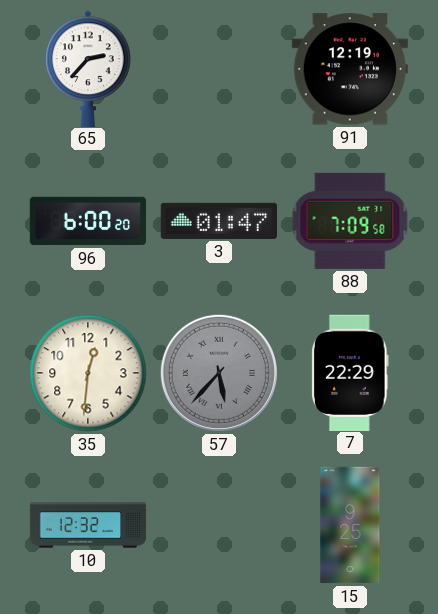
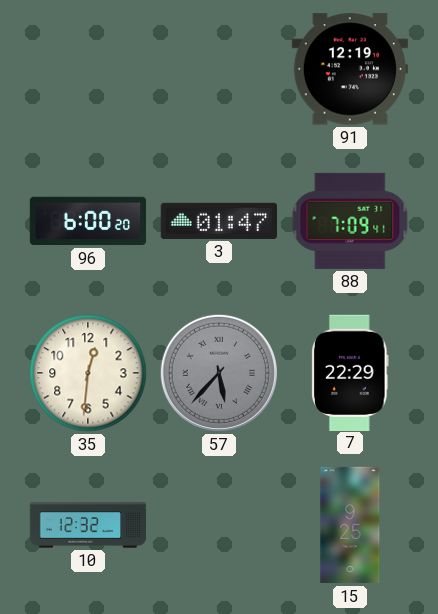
65: 2:37 -> none (88, 68)
88: 7:09:58 -> 7:09:41 (350, 221)
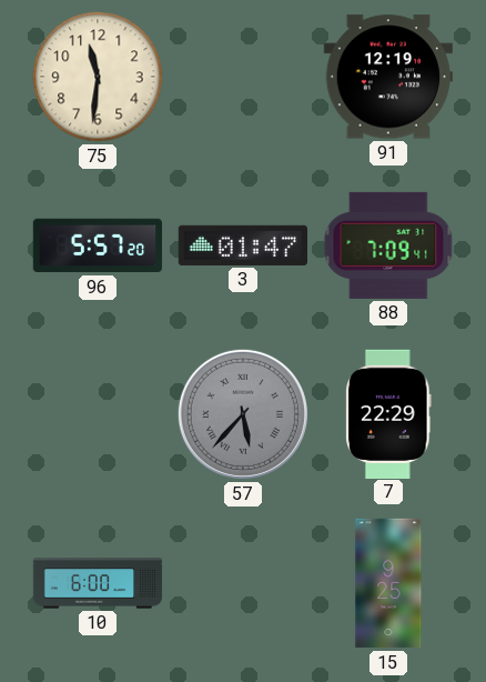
75: none -> 11:31 (98, 77)
96: 6:00 -> 5:57 (98, 245)
35: 12:31 -> none (88, 373)
10: 12:32 -> 6:00 (98, 583)
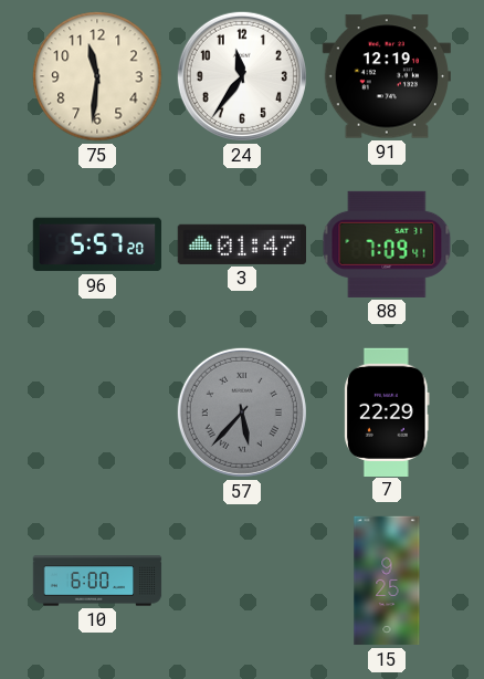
24: none -> 11:36 (242, 76)
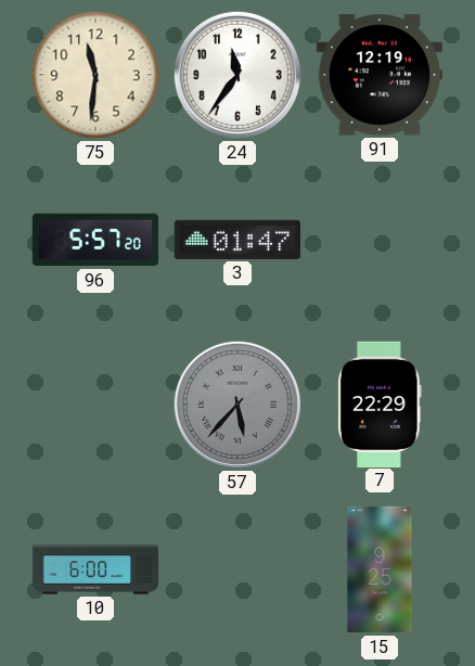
88: 7:09 -> none (387, 244)
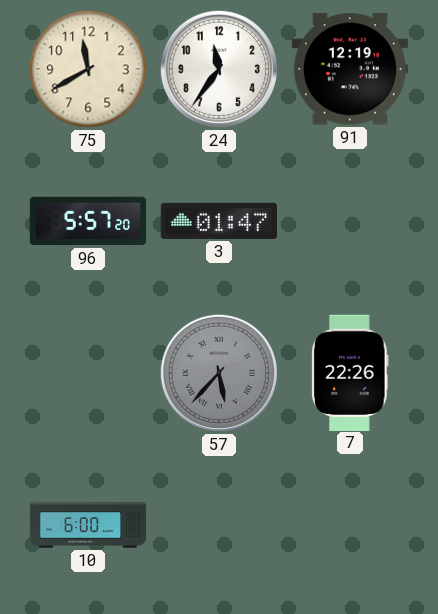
75: 11:31 -> 11:40 (88, 69)
7: 22:29 -> 22:26 (350, 372)
15: 9:25 -> none (380, 569)
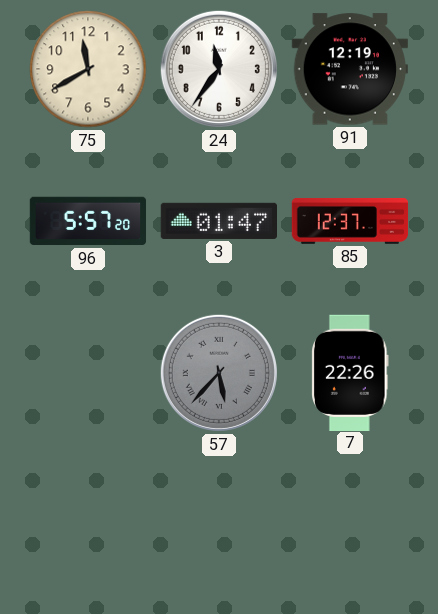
85: none -> 12:37 (350, 222)
10: 6:00 -> none (88, 525)
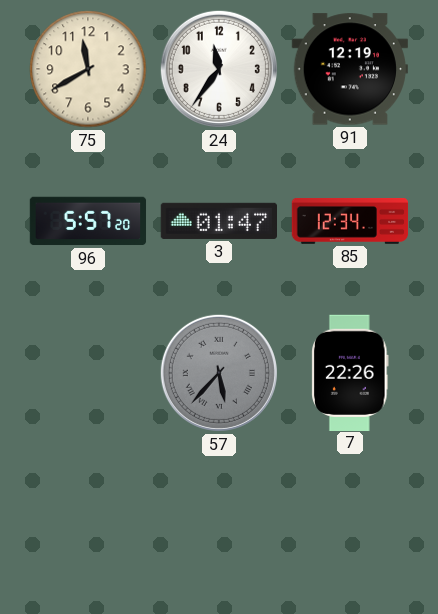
85: 12:37 -> 12:34 (350, 222)
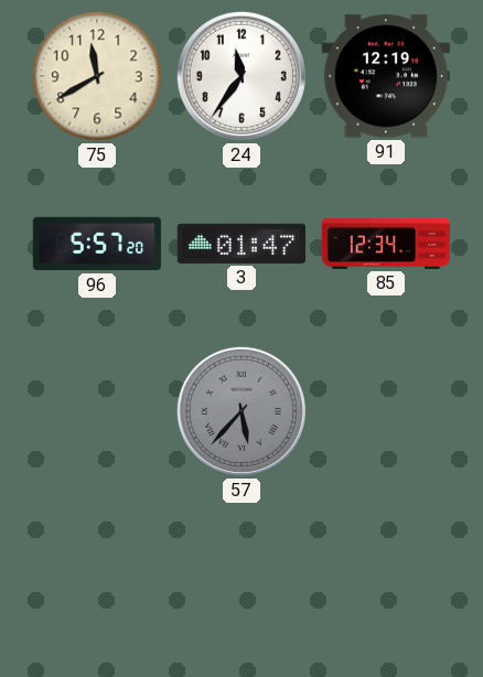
7: 22:26 -> none (350, 372)
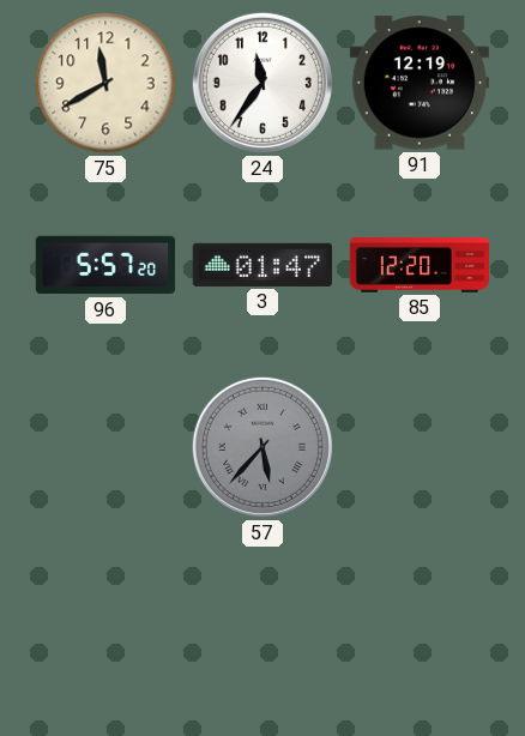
85: 12:34 -> 12:20 (420, 266)
